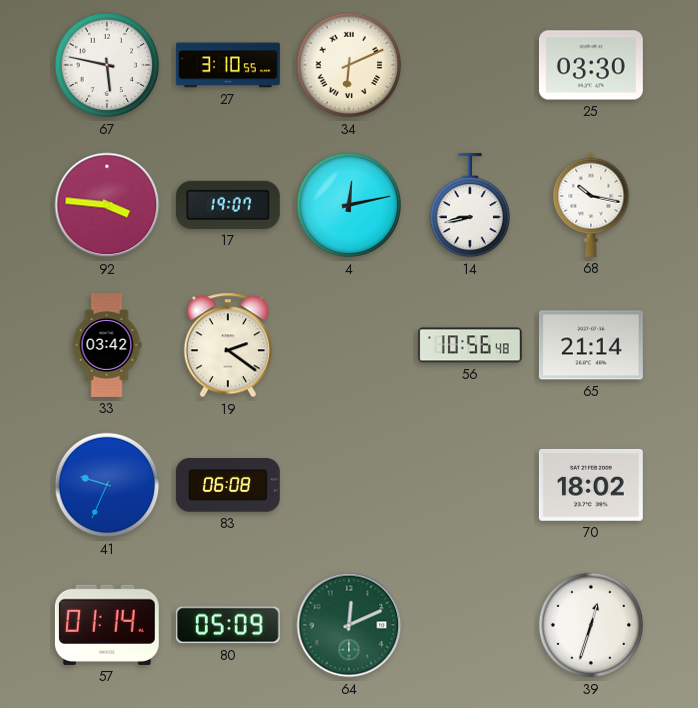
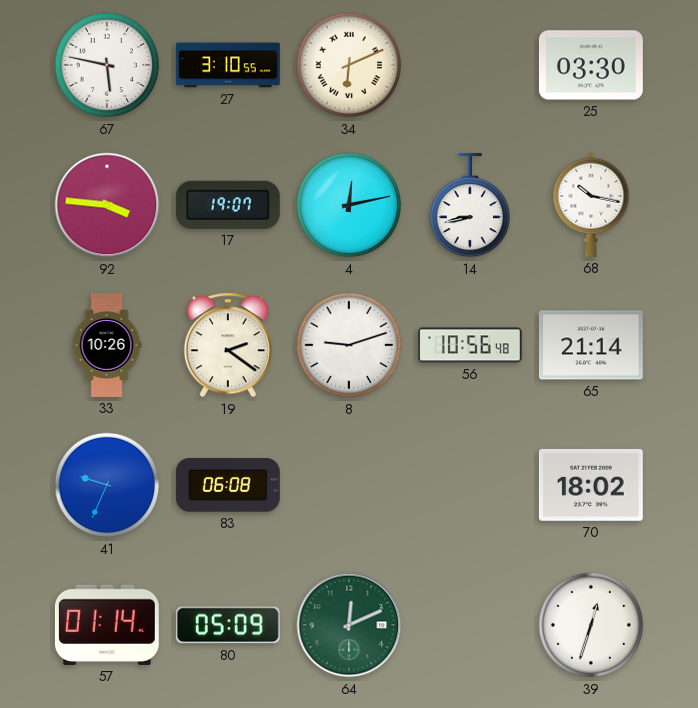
33: 03:42 -> 10:26 (107, 346)
8: none -> 9:12 (349, 345)
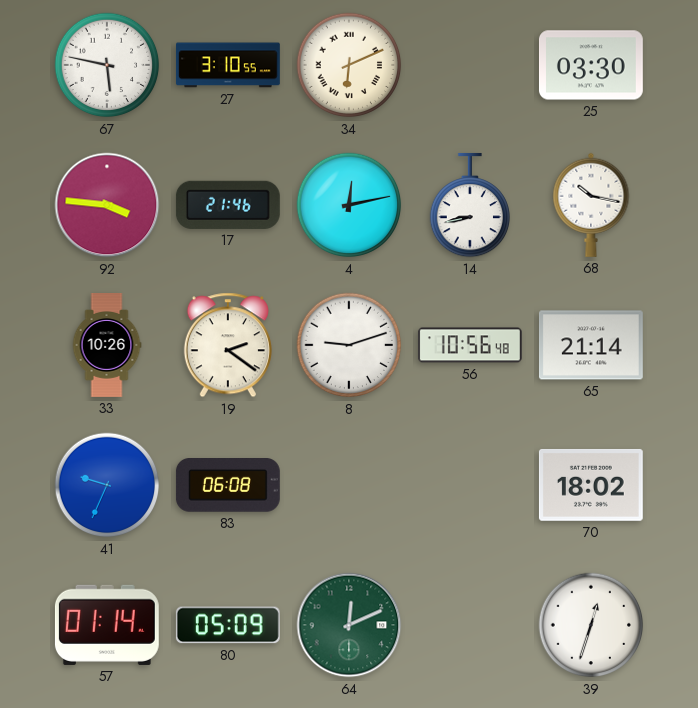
17: 19:07 -> 21:46 (228, 205)
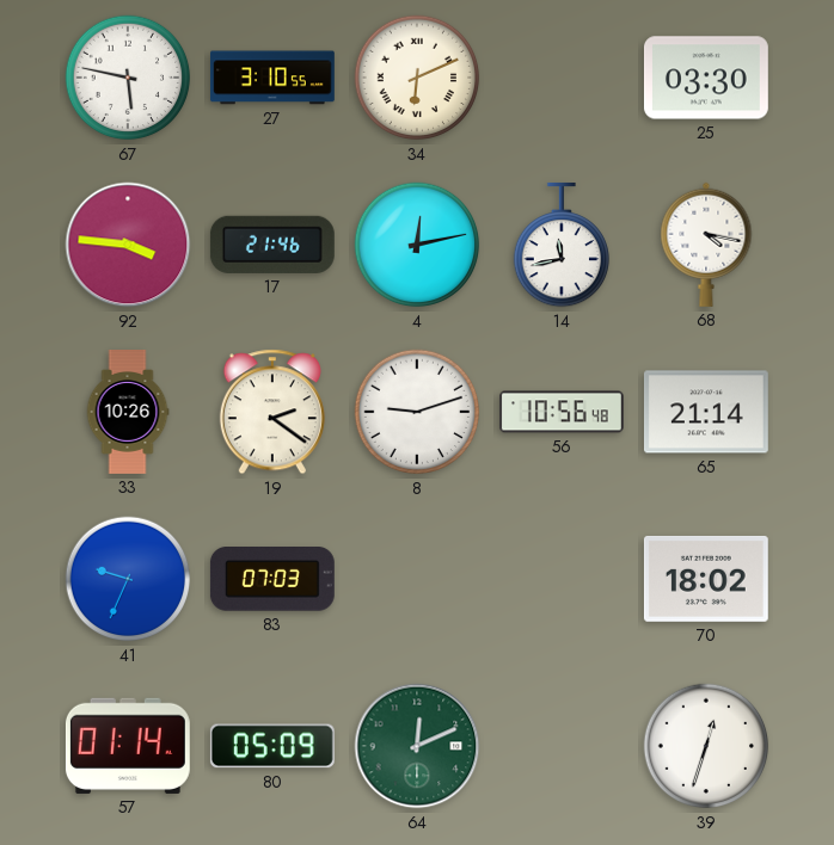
14: 8:43 -> 11:43 (560, 245)
68: 10:17 -> 4:17 (706, 245)
83: 06:08 -> 07:03 (272, 579)
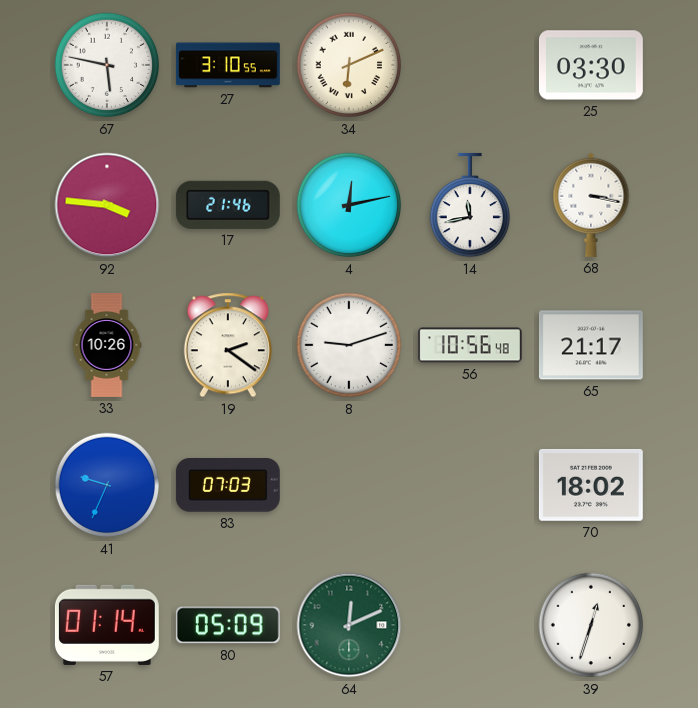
68: 4:17 -> 3:17 (591, 205)
65: 21:14 -> 21:17 (591, 345)
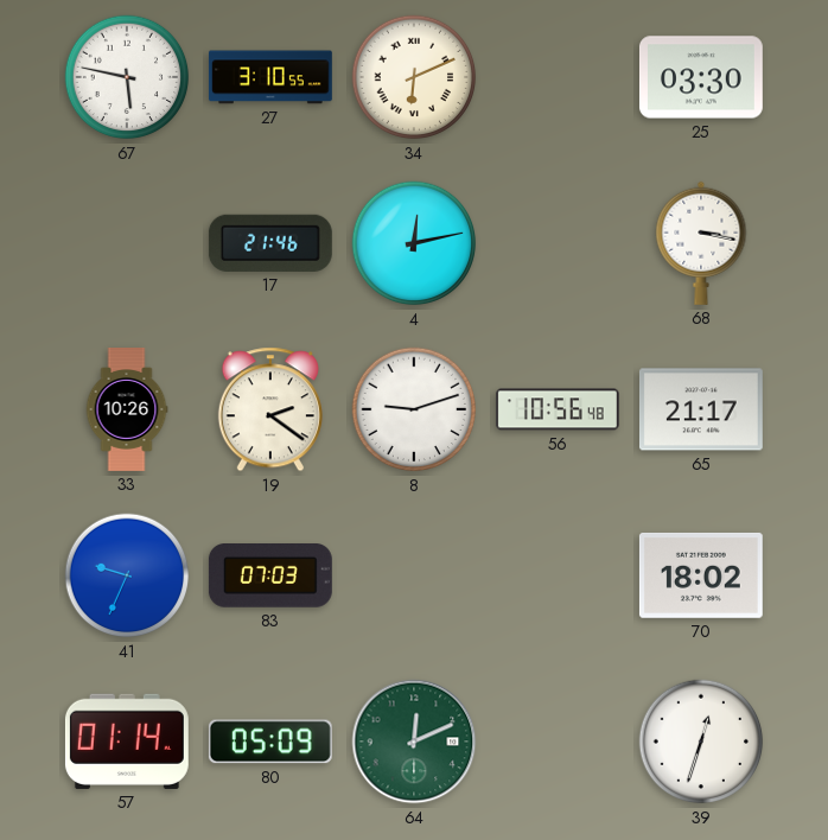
92: 3:46 -> none (107, 205)
14: 11:43 -> none (469, 205)
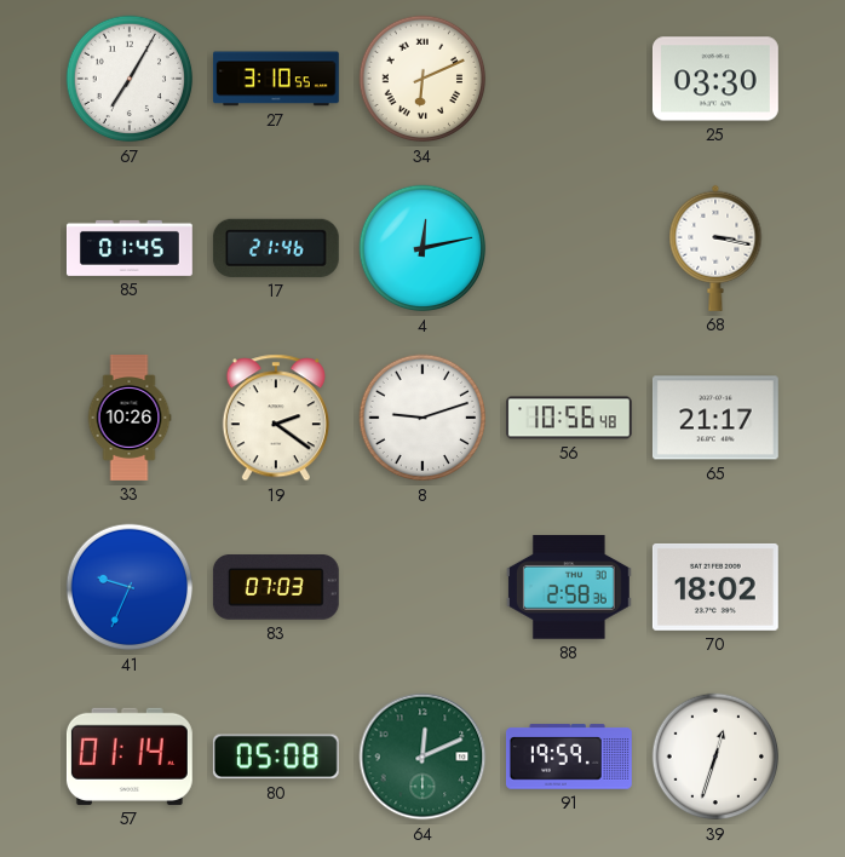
67: 5:47 -> 7:05 (130, 79)
85: none -> 01:45 (130, 248)
88: none -> 2:58 (569, 588)
80: 05:09 -> 05:08 (276, 757)
91: none -> 19:59 (569, 757)
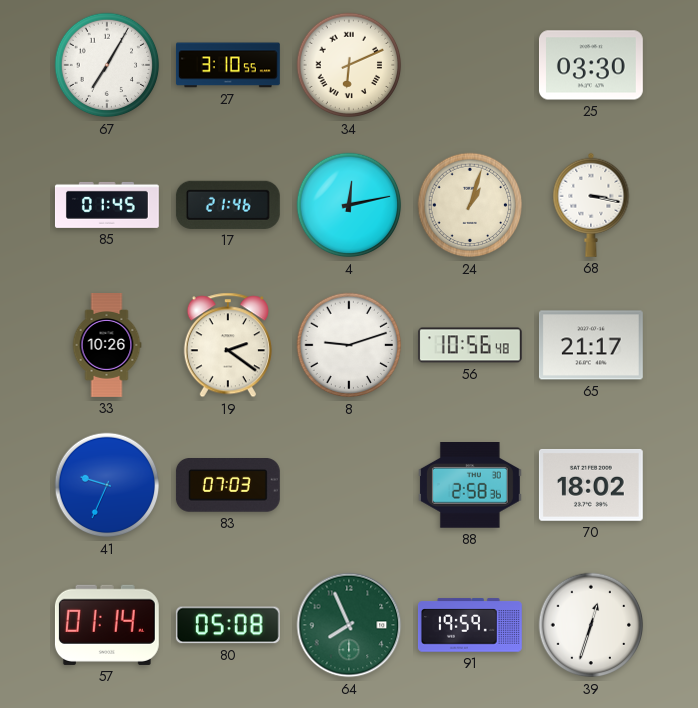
24: none -> 1:03 (470, 205)
64: 12:11 -> 7:56 (349, 625)
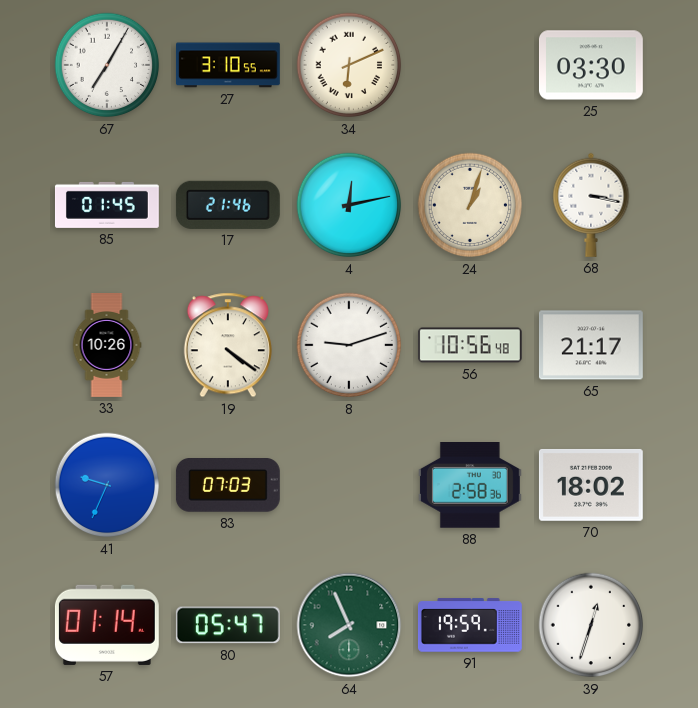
19: 2:21 -> 4:21 (228, 345)
80: 05:08 -> 05:47 (228, 625)
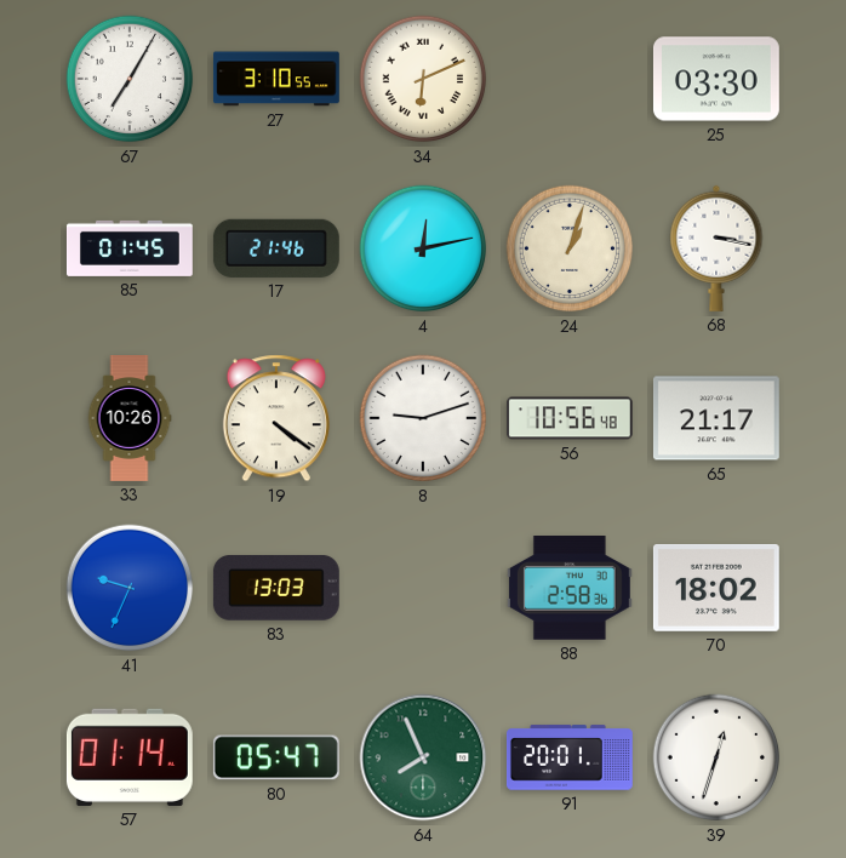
83: 07:03 -> 13:03 (276, 588)
91: 19:59 -> 20:01 (570, 757)
